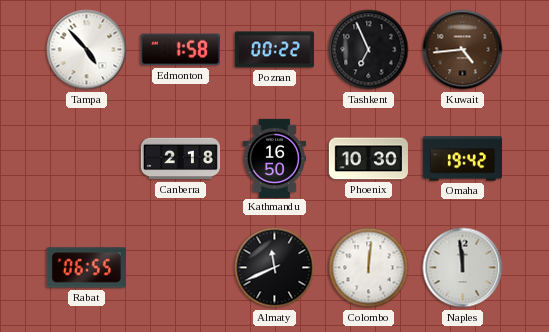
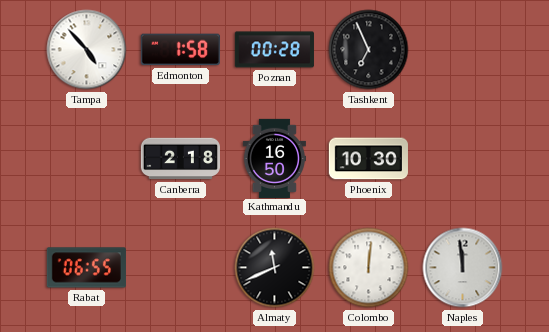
Poznan: 00:22 -> 00:28 (274, 50)
Kuwait: 4:44 -> none (463, 50)
Omaha: 19:42 -> none (462, 159)
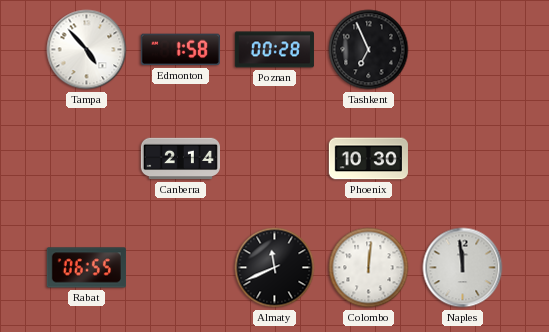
Canberra: 2:18 -> 2:14 (180, 159)
Kathmandu: 16:50 -> none (274, 158)
